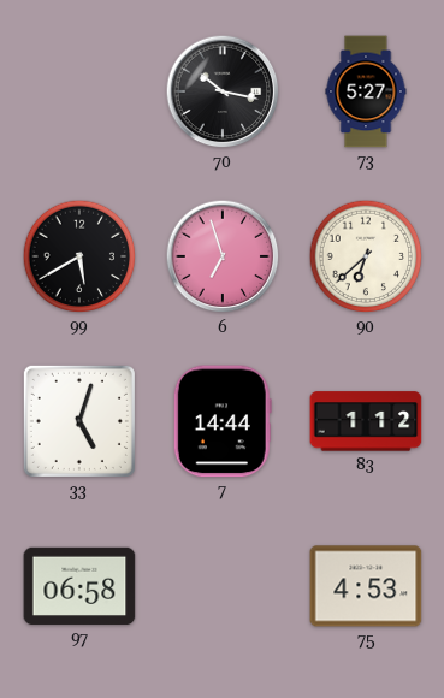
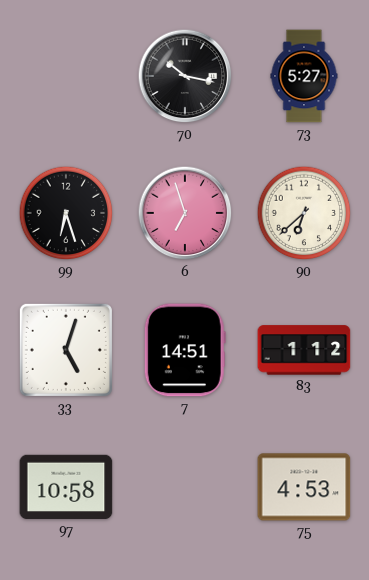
99: 5:40 -> 6:27 (66, 213)
7: 14:44 -> 14:51 (185, 350)
97: 06:58 -> 10:58 (66, 487)
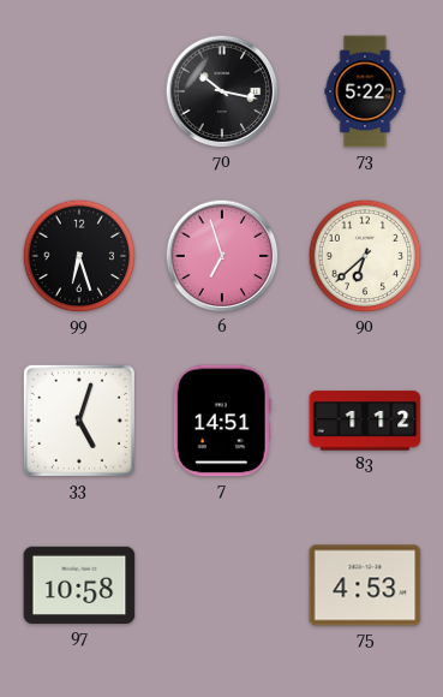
73: 5:27 -> 5:22 (365, 91)
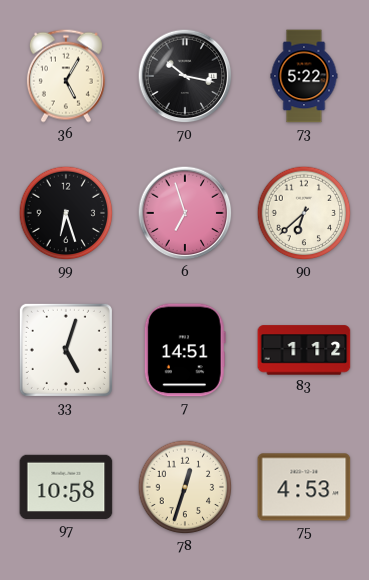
36: none -> 5:05 (66, 76)
78: none -> 12:33 (185, 487)
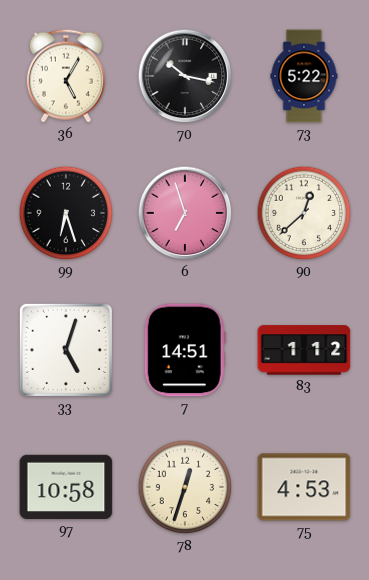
90: 6:38 -> 12:38 (304, 213)
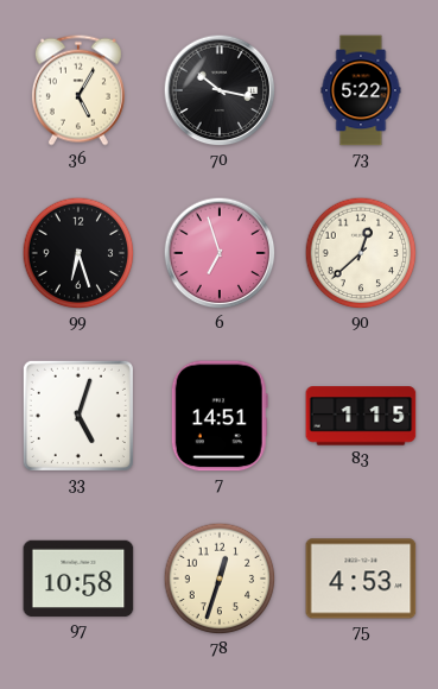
83: 1:12 -> 1:15 (361, 416)
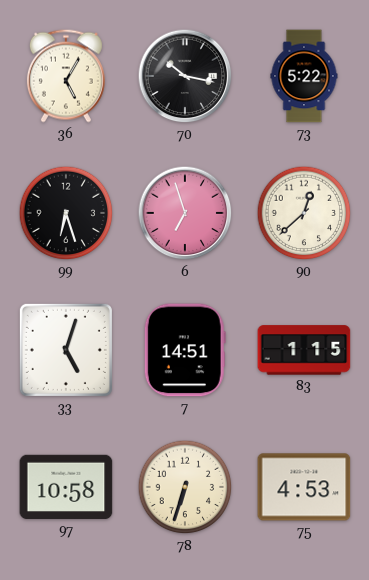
78: 12:33 -> 6:33 (185, 487)
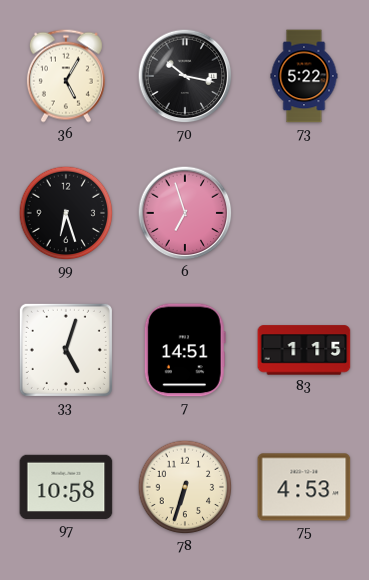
90: 12:38 -> none (304, 213)
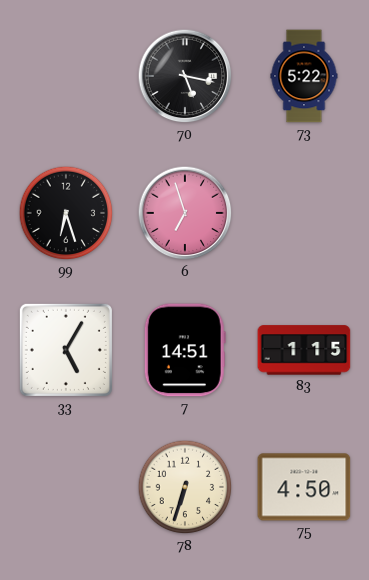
36: 5:05 -> none (66, 76)
70: 10:17 -> 5:17 (185, 76)
33: 5:03 -> 5:05 (66, 350)
97: 10:58 -> none (66, 487)
75: 4:53 -> 4:50 (304, 487)
